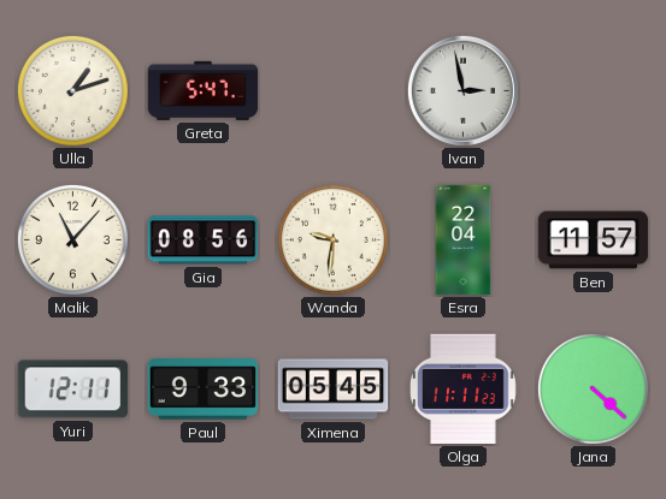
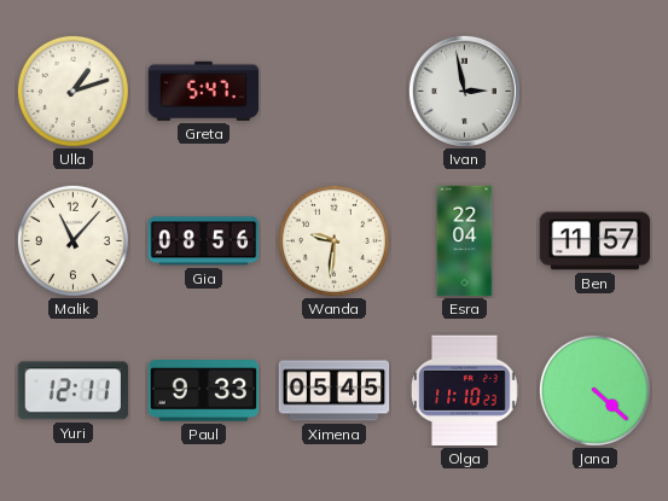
Olga: 11:11 -> 11:10 (464, 391)
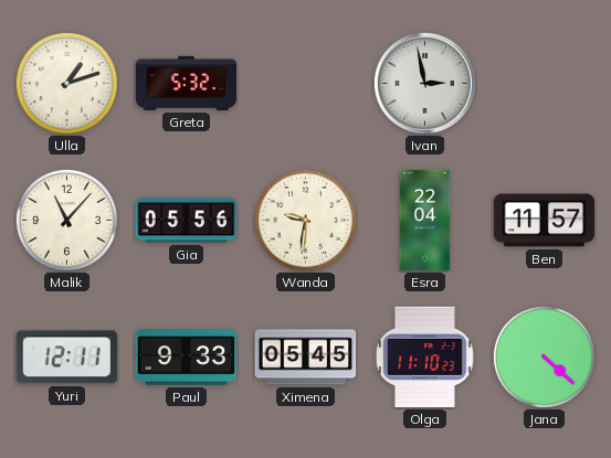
Greta: 5:47 -> 5:32 (187, 83)
Gia: 08:56 -> 05:56 (187, 221)
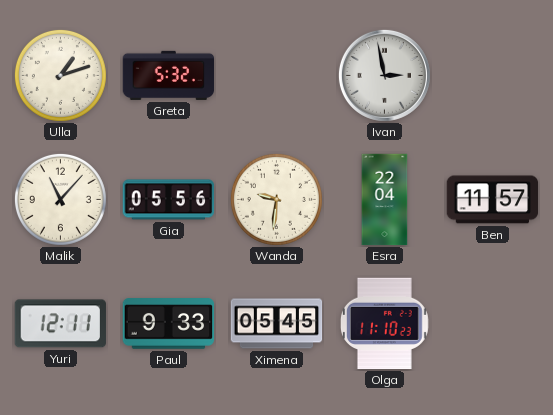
Jana: 4:22 -> none (544, 356)
